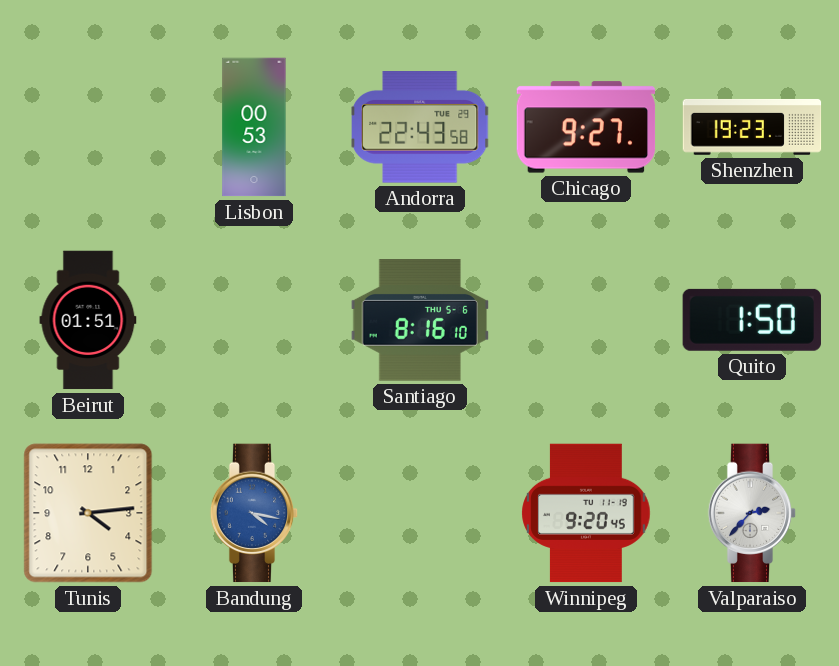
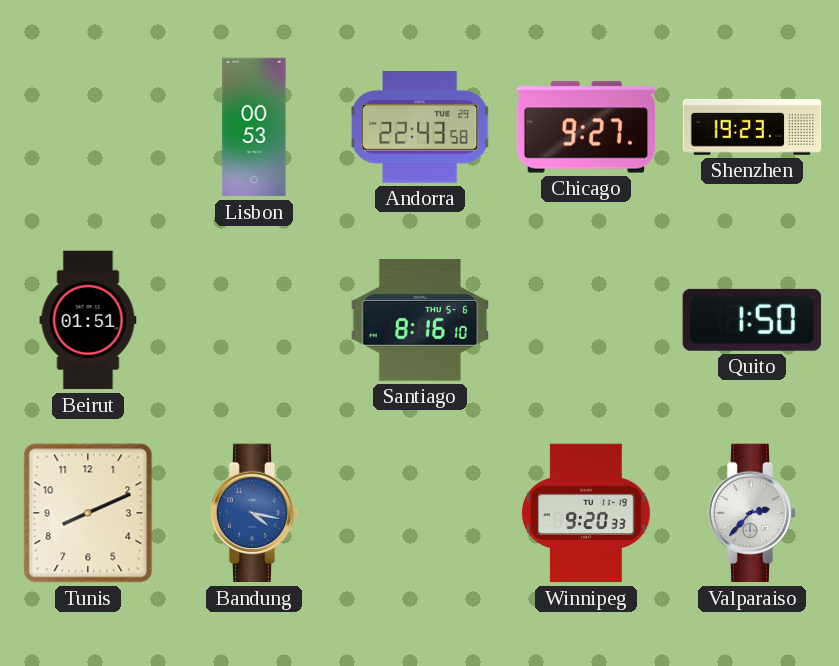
Tunis: 4:14 -> 8:11 (88, 513)
Winnipeg: 9:20:45 -> 9:20:33 (586, 513)
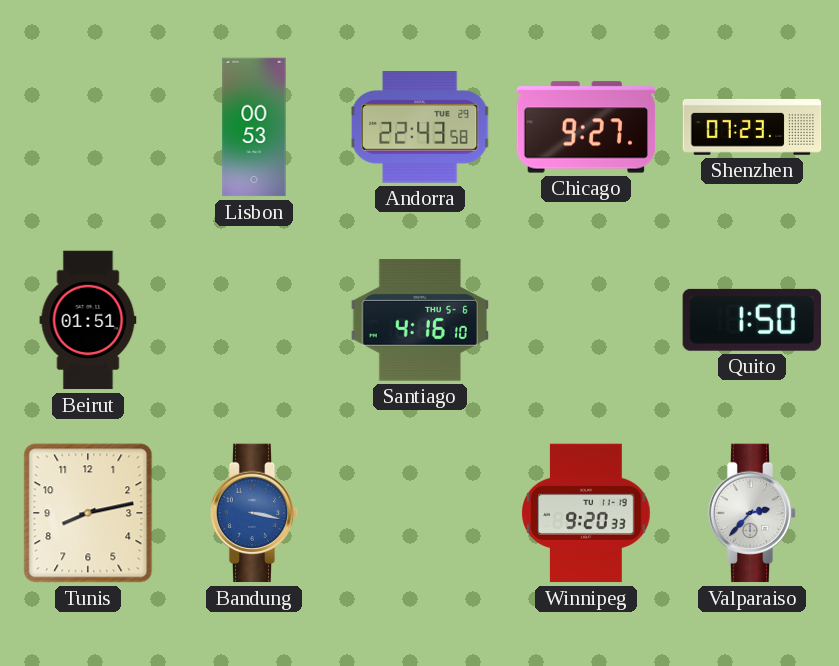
Shenzhen: 19:23 -> 07:23 (752, 127)
Santiago: 8:16 -> 4:16 (419, 320)
Tunis: 8:11 -> 8:13 (88, 513)
Bandung: 4:17 -> 3:17 (254, 513)
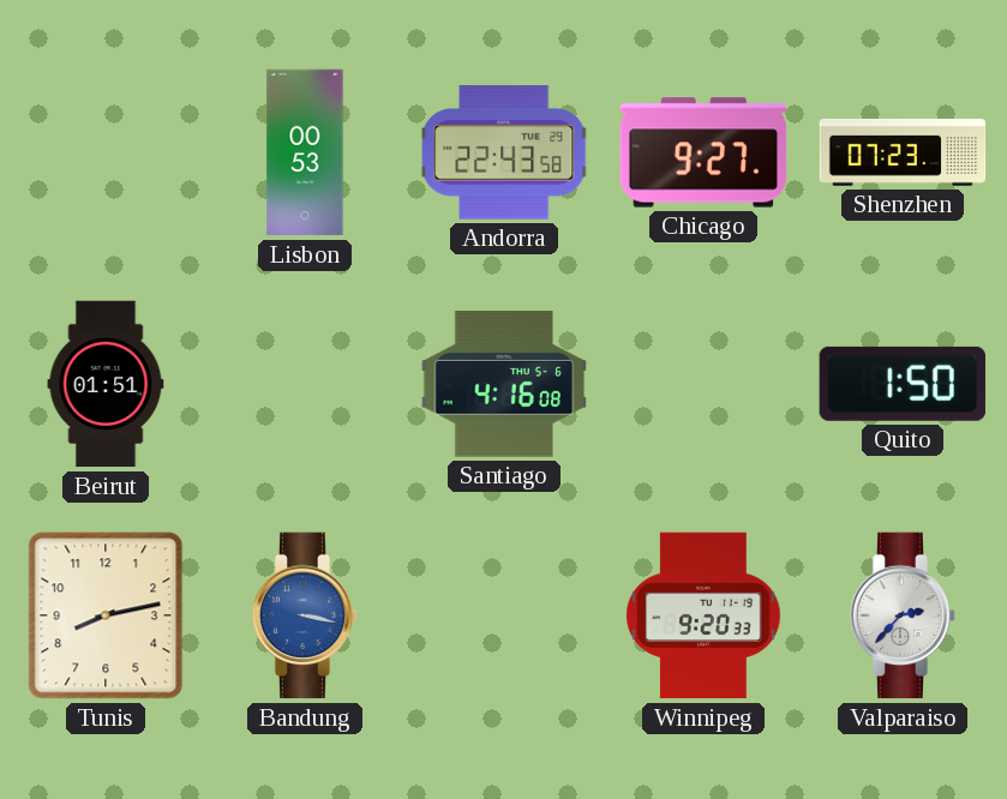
Santiago: 4:16:10 -> 4:16:08 (503, 384)
